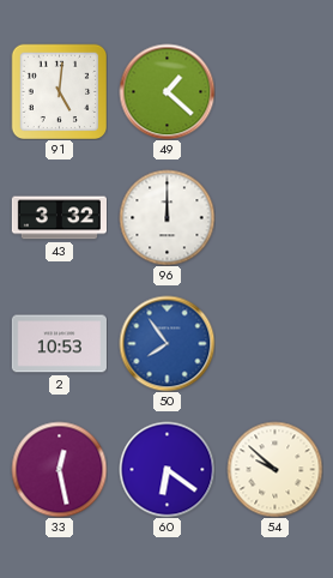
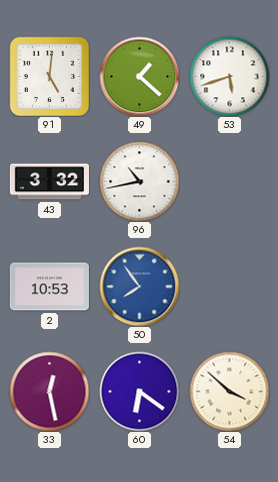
53: none -> 5:42 (229, 76)
96: 12:00 -> 10:43 (139, 181)
54: 9:52 -> 3:52 (229, 391)
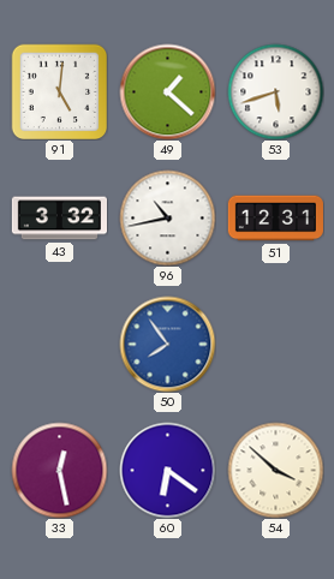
51: none -> 12:31 (275, 219)
2: 10:53 -> none (49, 287)
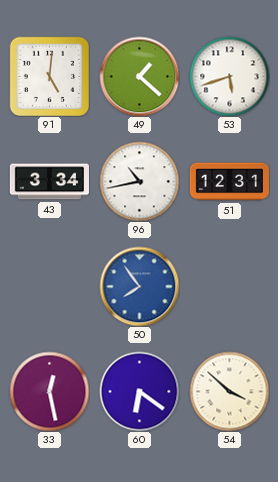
43: 3:32 -> 3:34 (49, 182)
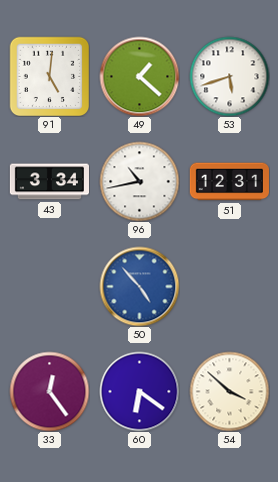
50: 7:54 -> 4:53 (139, 286)
33: 12:28 -> 12:24 (49, 391)
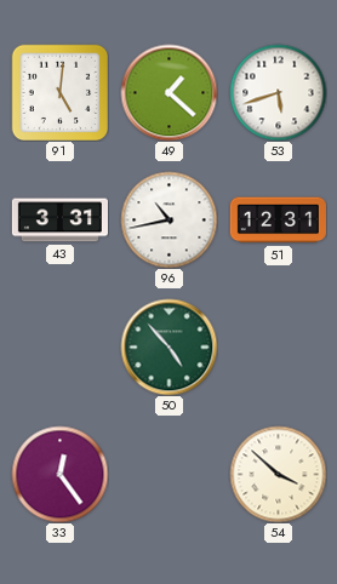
43: 3:34 -> 3:31 (59, 221)
50 dial: blue -> green (168, 347)
60: 6:21 -> none (139, 391)
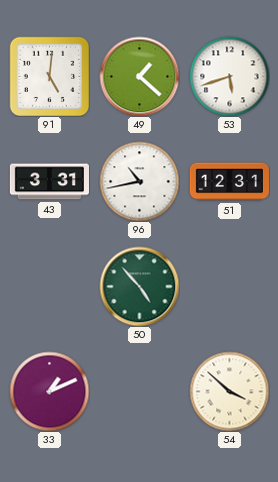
33: 12:24 -> 1:11 (49, 391)
